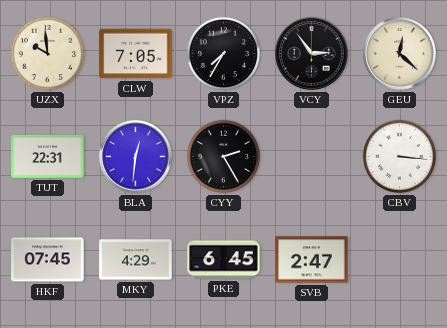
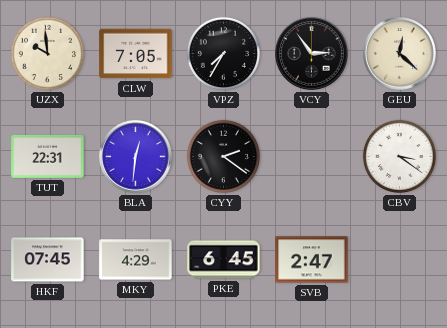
CYY: 2:25 -> 2:21 (223, 156)
CBV: 3:16 -> 3:21 (399, 156)
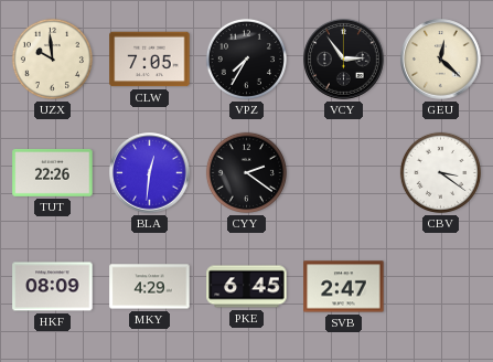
TUT: 22:31 -> 22:26 (53, 172)
HKF: 07:45 -> 08:09 (53, 287)
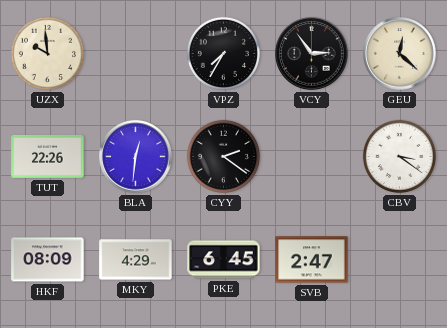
CLW: 7:05 -> none (150, 60)
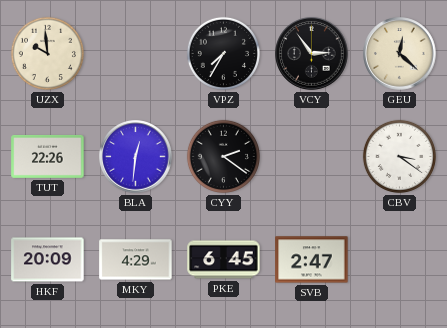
HKF: 08:09 -> 20:09 (48, 260)
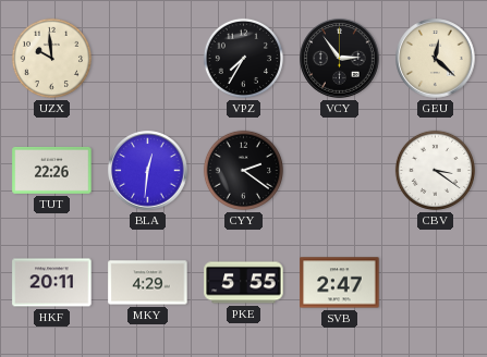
HKF: 20:09 -> 20:11 (52, 283)
PKE: 6:45 -> 5:55 (244, 283)
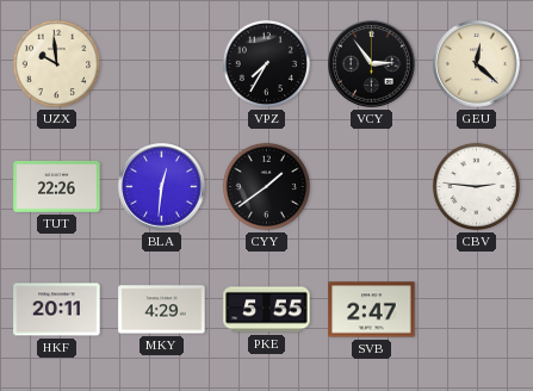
CYY: 2:21 -> 1:39 (266, 186)
CBV: 3:21 -> 2:46 (476, 186)
